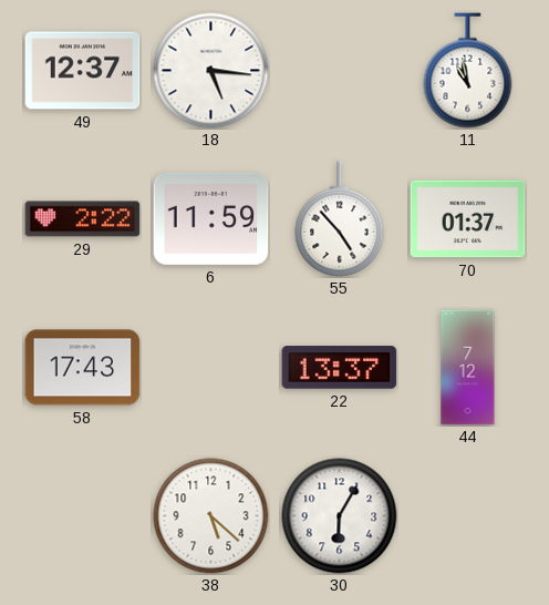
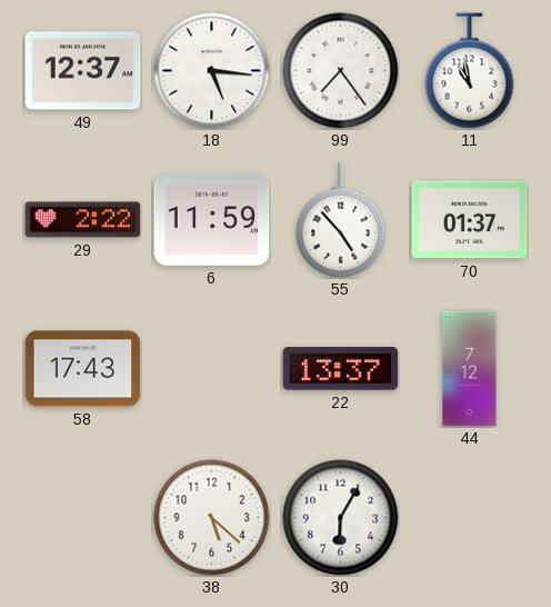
99: none -> 7:24 (341, 71)
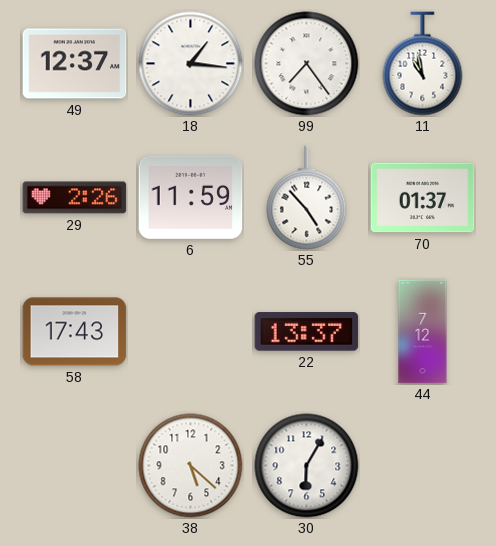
18: 5:16 -> 1:16 (191, 64)
29: 2:22 -> 2:26 (75, 198)
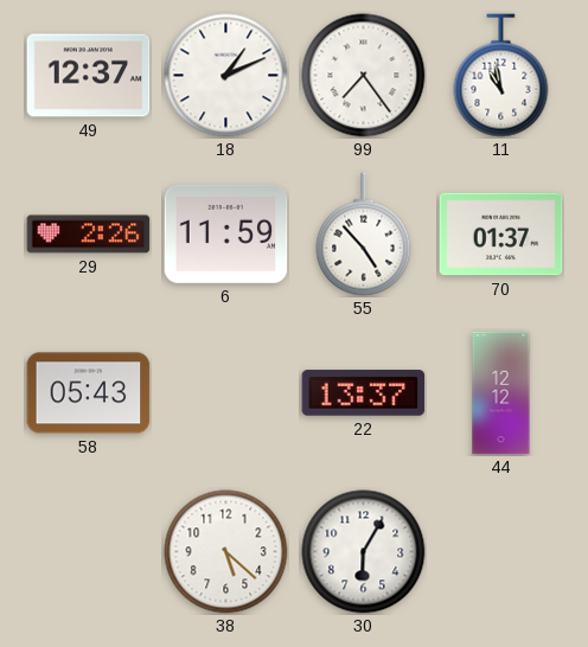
18: 1:16 -> 1:11 (226, 76)
58: 17:43 -> 05:43 (89, 393)
44: 7:12 -> 12:12 (501, 393)
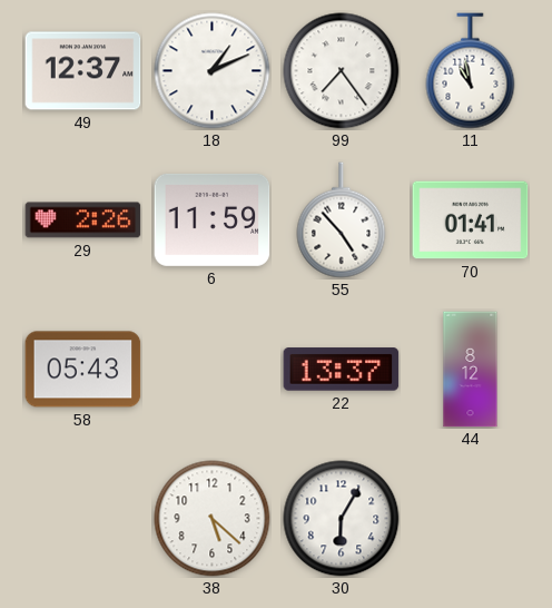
70: 01:37 -> 01:41 (471, 220)
44: 12:12 -> 8:12 (471, 370)
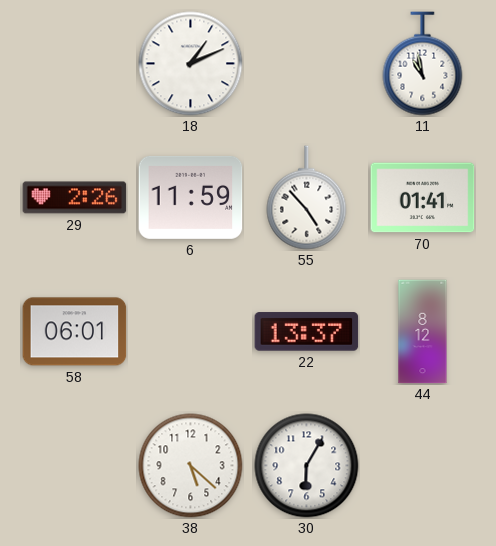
49: 12:37 -> none (83, 71)
99: 7:24 -> none (342, 71)
58: 05:43 -> 06:01 (75, 332)
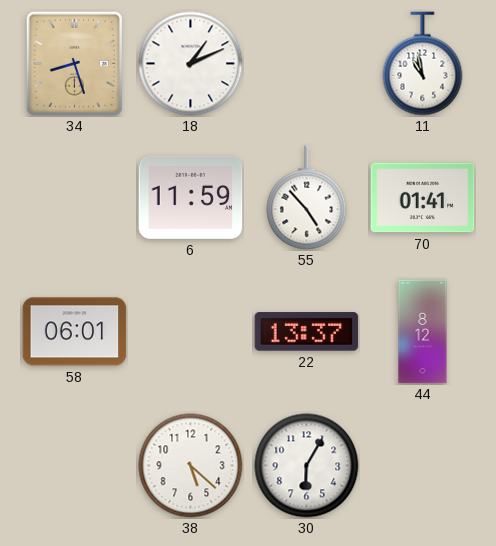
34: none -> 8:27 (74, 63)
29: 2:26 -> none (75, 198)
